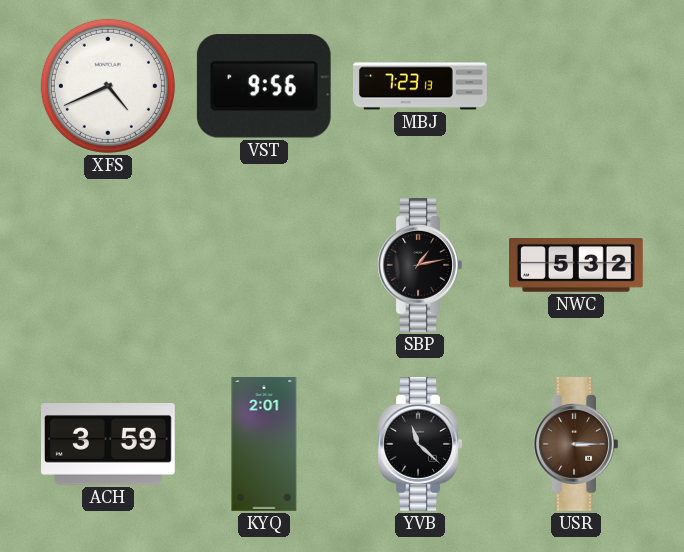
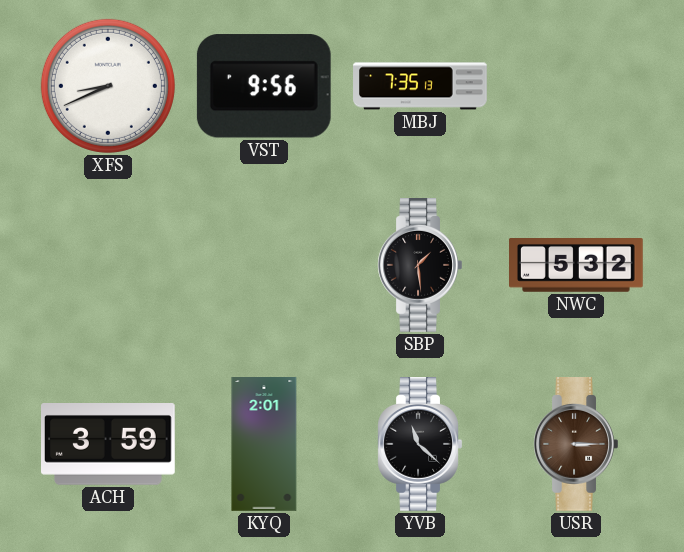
XFS: 4:41 -> 8:41 (108, 86)
MBJ: 7:23 -> 7:35 (420, 86)
SBP: 1:13 -> 1:29 (420, 266)
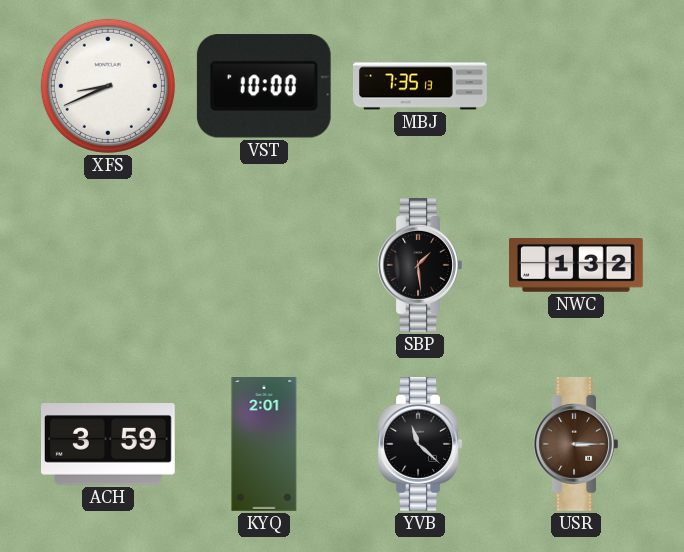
VST: 9:56 -> 10:00 (264, 86)
NWC: 5:32 -> 1:32 (577, 266)
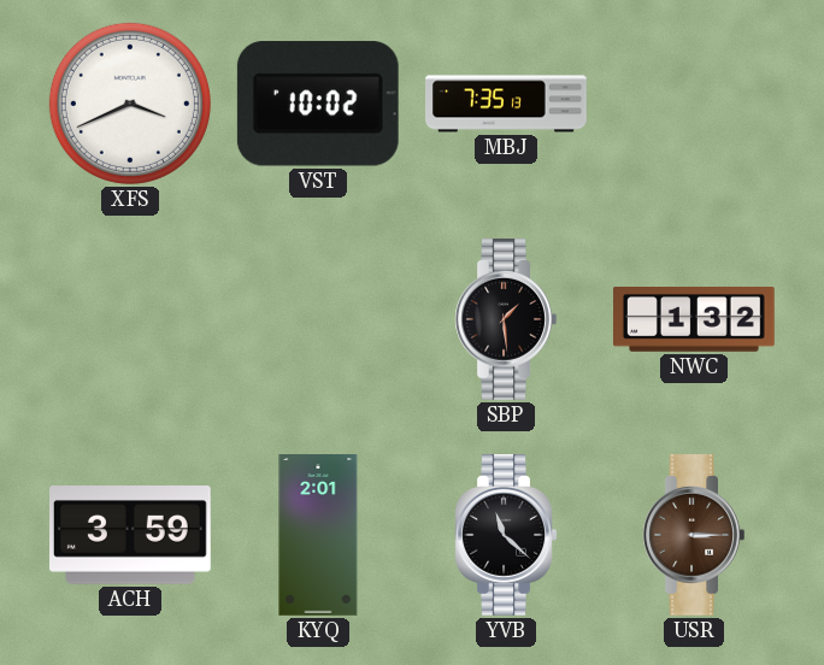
XFS: 8:41 -> 3:41 (130, 104)
VST: 10:00 -> 10:02 (318, 104)
